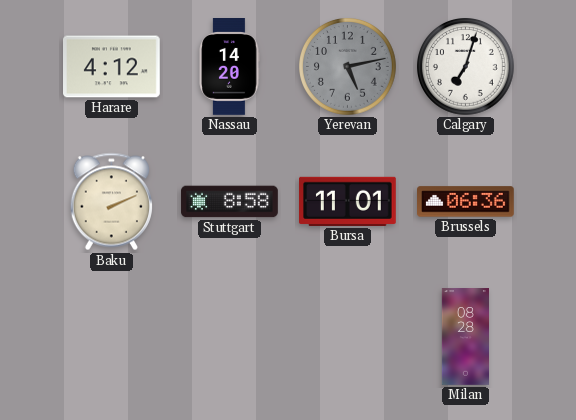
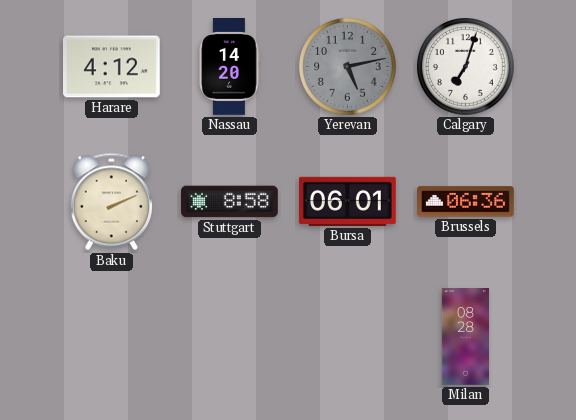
Bursa: 11:01 -> 06:01 (348, 201)
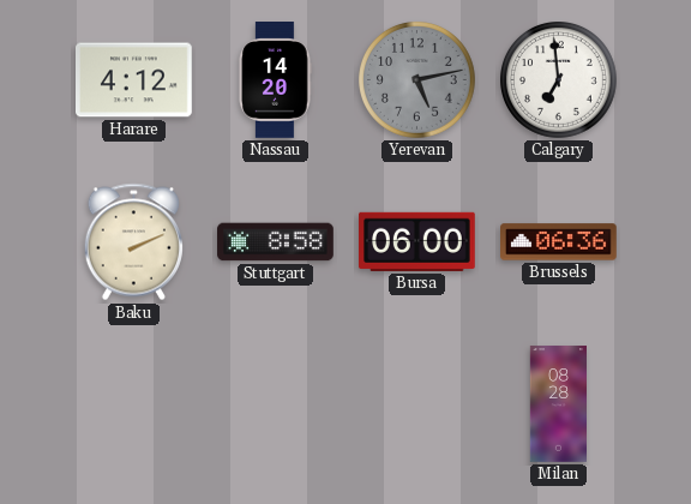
Calgary: 7:03 -> 6:59 (559, 80)
Bursa: 06:01 -> 06:00 (417, 241)
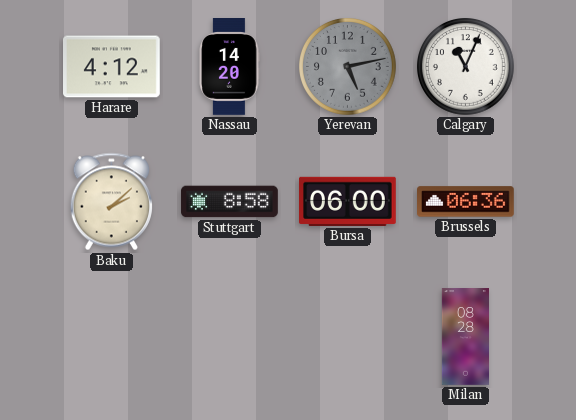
Calgary: 6:59 -> 11:04 (466, 67)
Baku: 2:11 -> 2:08 (111, 202)
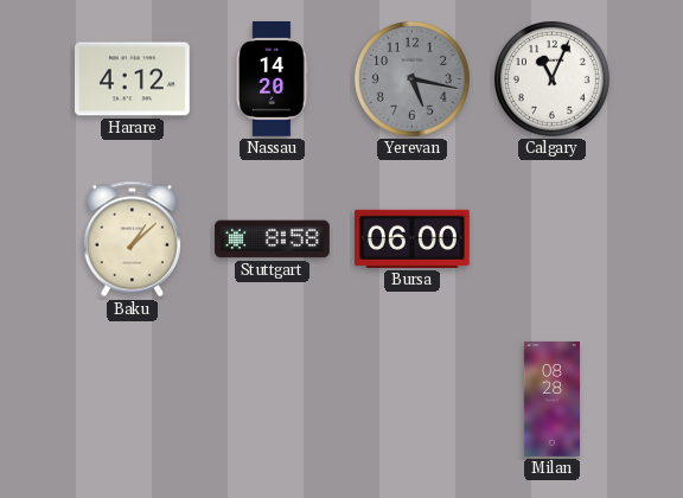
Yerevan: 5:13 -> 5:17 (413, 79)
Baku: 2:08 -> 1:08 (132, 240)
Brussels: 06:36 -> none (466, 202)
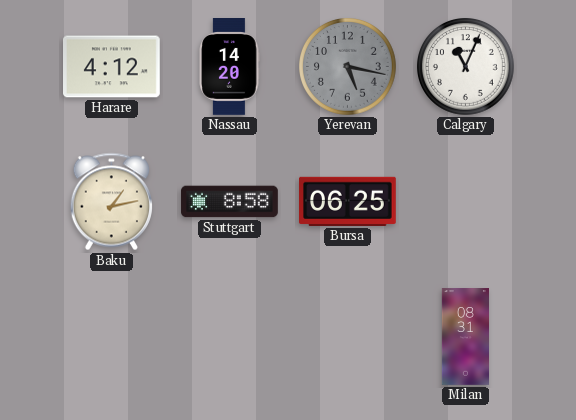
Baku: 1:08 -> 1:13 (111, 202)
Bursa: 06:00 -> 06:25 (348, 201)
Milan: 08:28 -> 08:31 (465, 337)
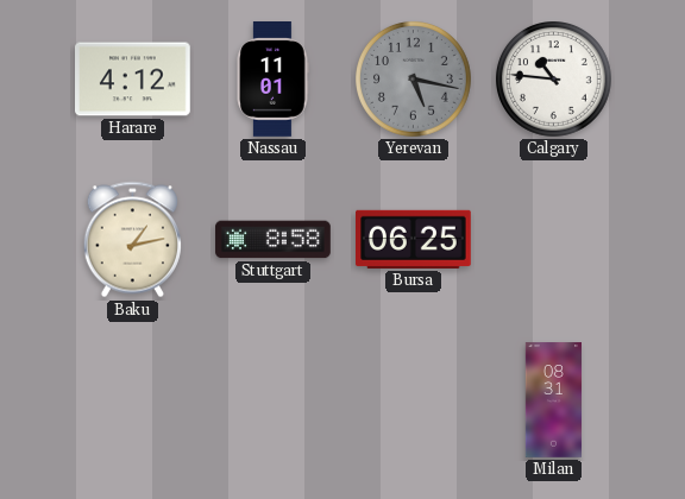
Nassau: 14:20 -> 11:01 (272, 80)
Calgary: 11:04 -> 10:46 (554, 80)
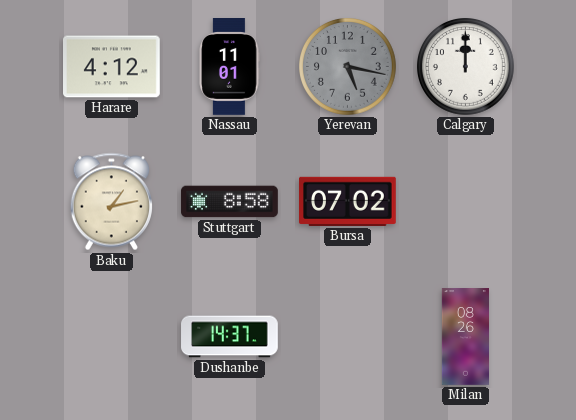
Calgary: 10:46 -> 12:00 (466, 67)
Bursa: 06:25 -> 07:02 (348, 201)
Dushanbe: none -> 14:37 (230, 337)
Milan: 08:31 -> 08:26 (465, 337)
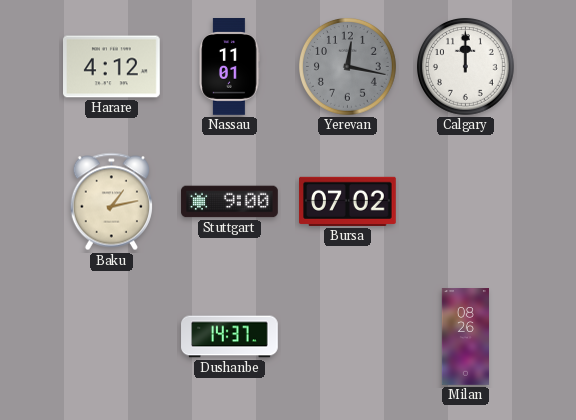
Yerevan: 5:17 -> 12:17 (348, 67)
Stuttgart: 8:58 -> 9:00 (230, 202)
